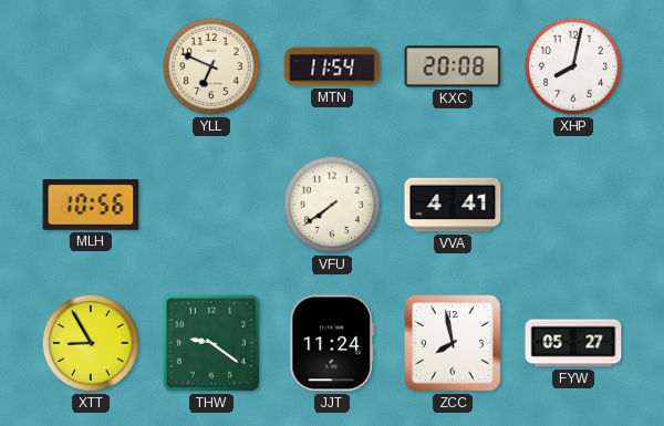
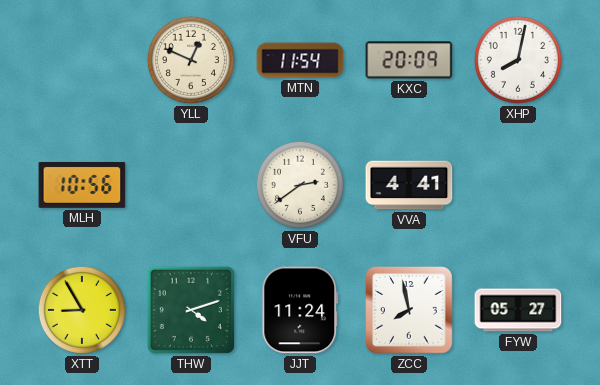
YLL: 6:49 -> 12:49 (191, 60)
KXC: 20:08 -> 20:09 (409, 60)
VFU: 7:39 -> 2:39 (300, 185)
THW: 9:21 -> 4:12 (191, 310)
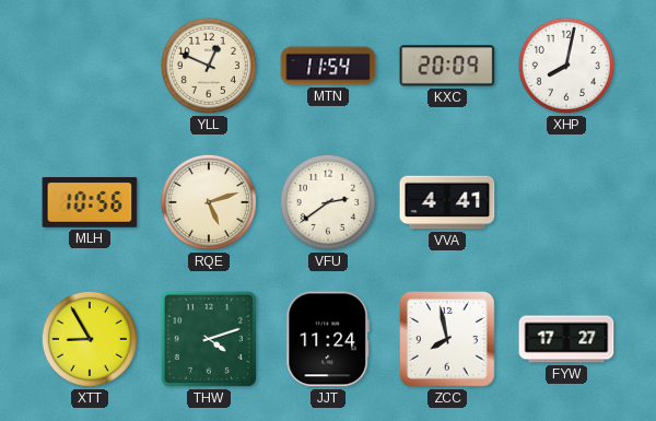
RQE: none -> 5:12 (209, 202)
FYW: 05:27 -> 17:27 (566, 339)
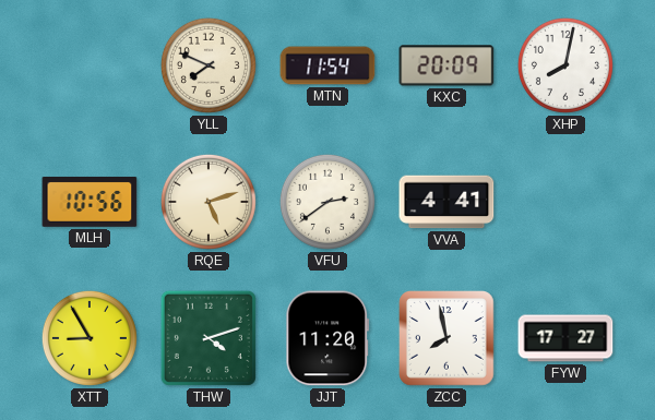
YLL: 12:49 -> 7:49 (209, 65)
JJT: 11:24 -> 11:20 (327, 338)
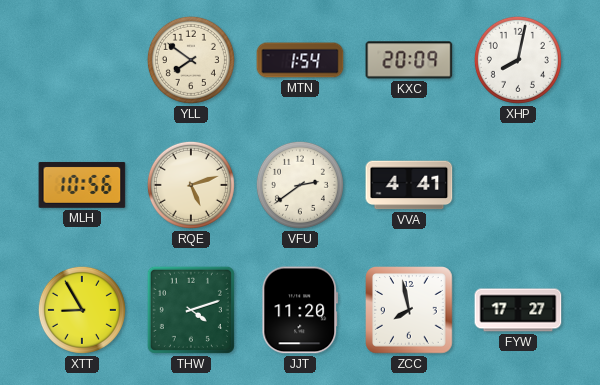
YLL: 7:49 -> 7:51 (191, 60)
MTN: 11:54 -> 1:54 (300, 60)
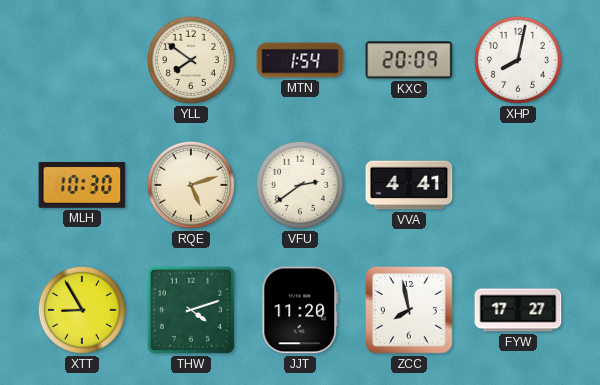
MLH: 10:56 -> 10:30 (82, 185)
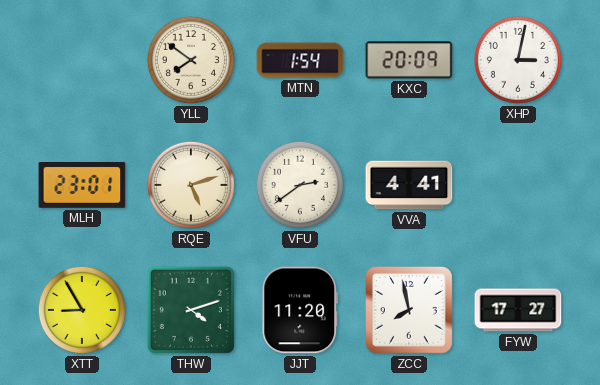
XHP: 8:02 -> 3:02 (518, 60)
MLH: 10:30 -> 23:01 (82, 185)
